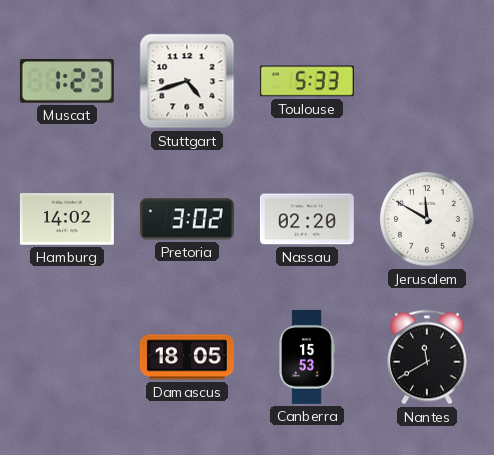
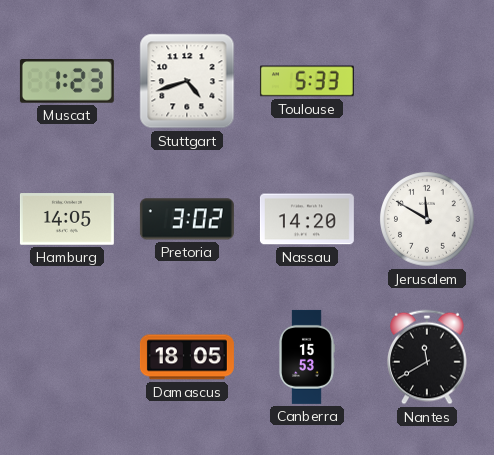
Hamburg: 14:02 -> 14:05 (67, 219)
Nassau: 02:20 -> 14:20 (307, 219)
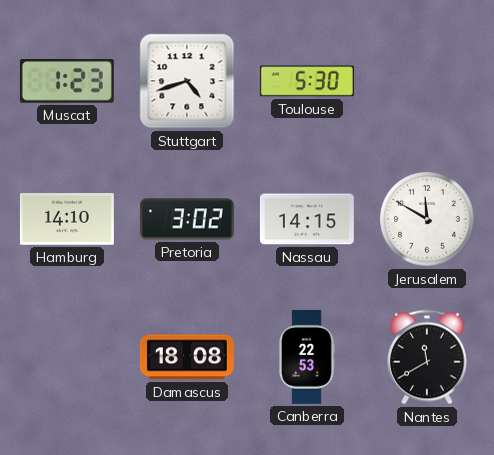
Toulouse: 5:33 -> 5:30 (307, 81)
Hamburg: 14:05 -> 14:10 (67, 219)
Nassau: 14:20 -> 14:15 (307, 219)
Damascus: 18:05 -> 18:08 (187, 357)
Canberra: 15:53 -> 22:53 (307, 357)
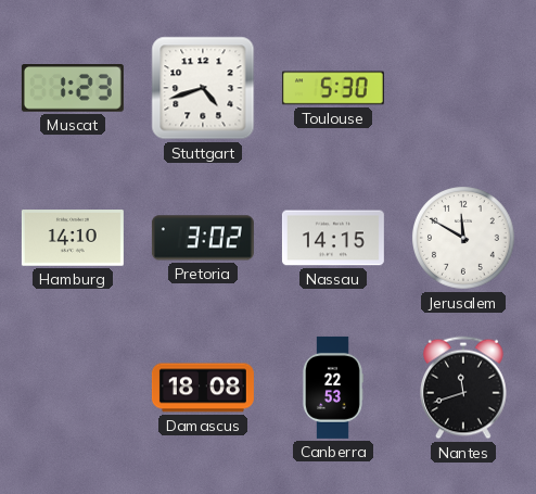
Nantes: 11:40 -> 11:42 (464, 388)
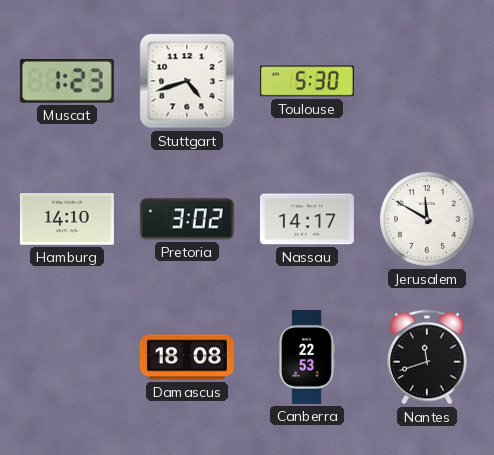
Nassau: 14:15 -> 14:17 (307, 219)
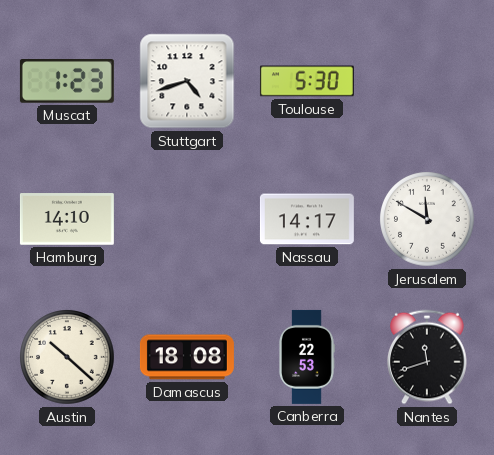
Pretoria: 3:02 -> none (187, 219)
Austin: none -> 10:22 (67, 357)
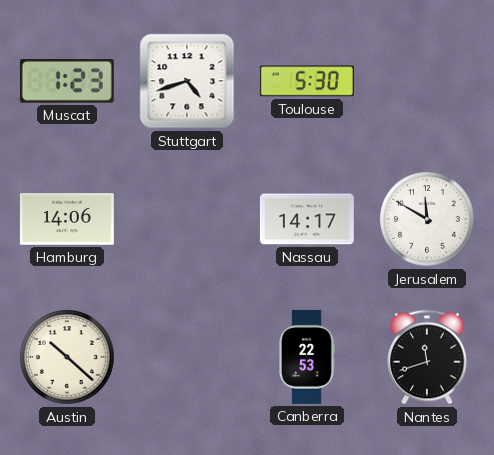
Hamburg: 14:10 -> 14:06 (67, 219)
Damascus: 18:08 -> none (187, 357)
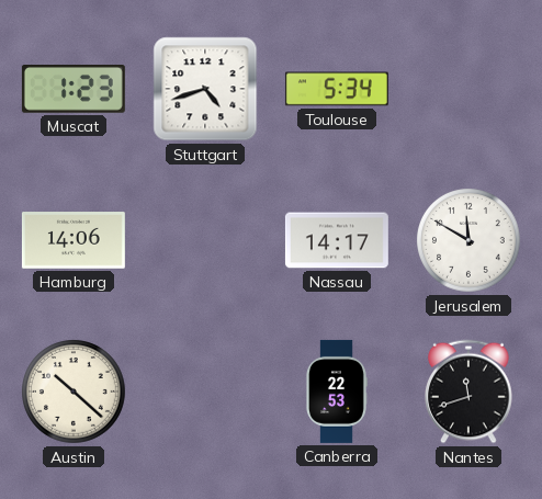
Toulouse: 5:30 -> 5:34 (337, 89)
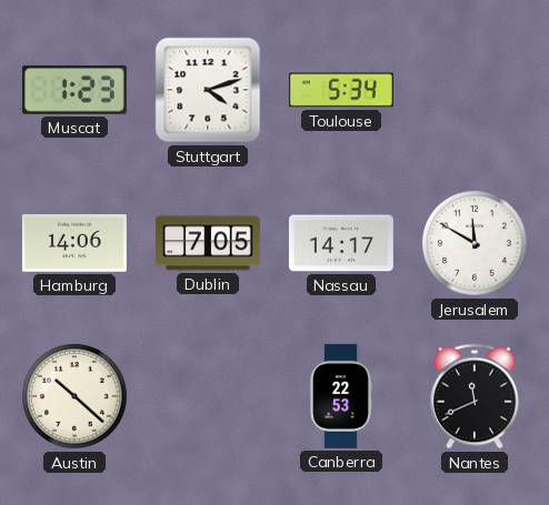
Stuttgart: 4:42 -> 4:12 (208, 90)
Dublin: none -> 7:05 (208, 243)
Nantes: 11:42 -> 11:41 (476, 396)
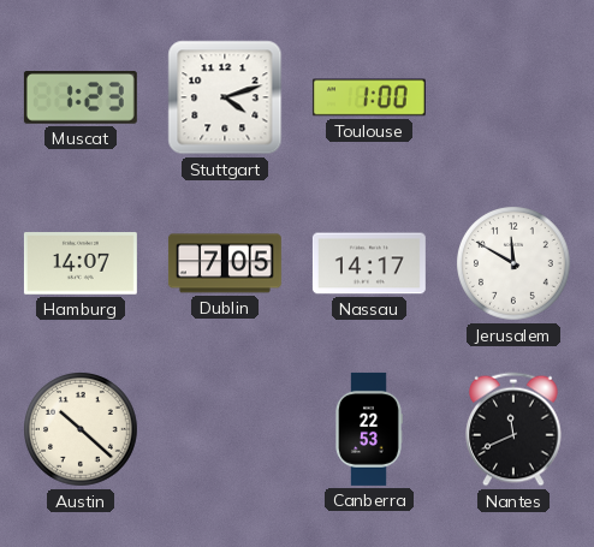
Toulouse: 5:34 -> 1:00 (369, 97)
Hamburg: 14:06 -> 14:07 (81, 263)
